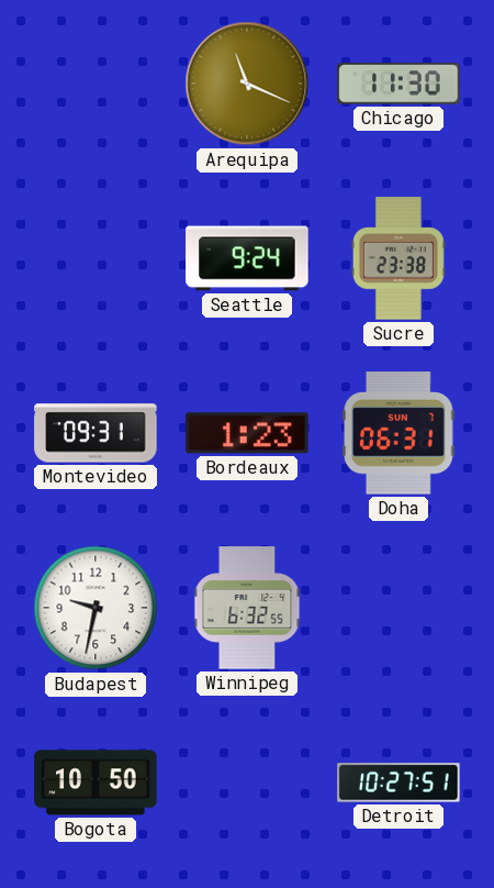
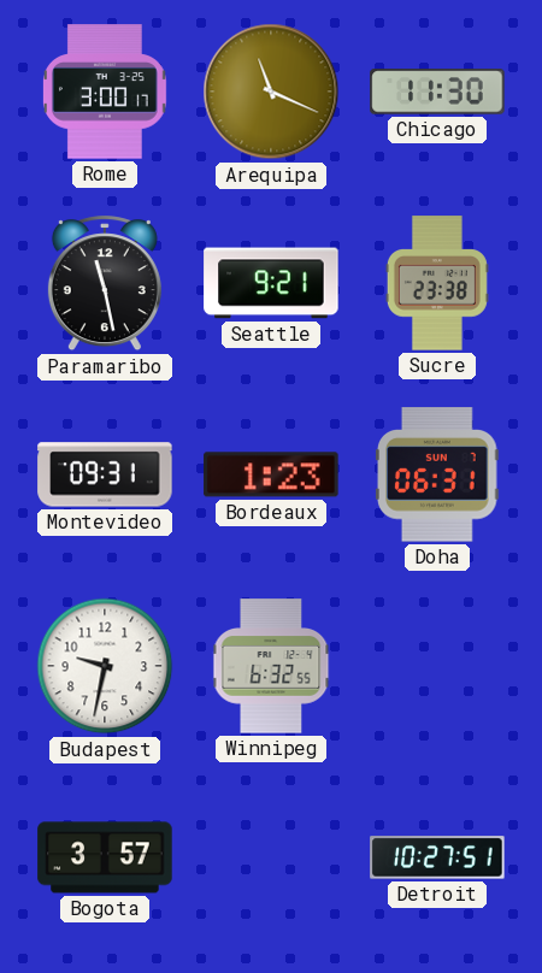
Rome: none -> 3:00 (105, 92)
Paramaribo: none -> 11:28 (105, 284)
Seattle: 9:24 -> 9:21 (271, 283)
Bogota: 10:50 -> 3:57 (105, 857)
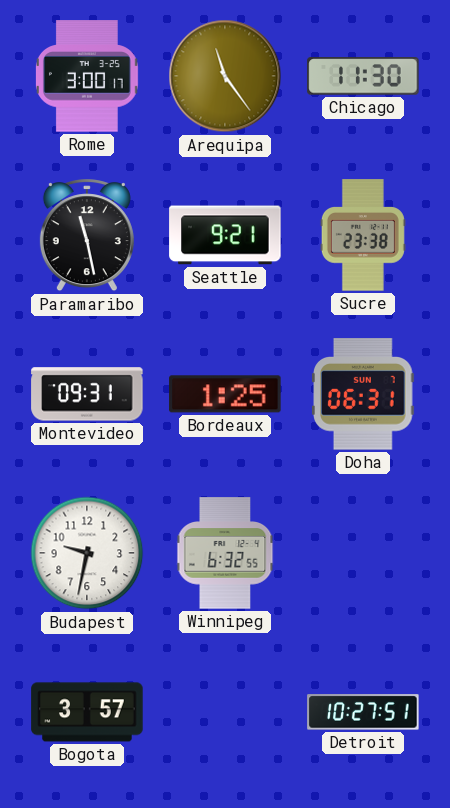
Arequipa: 11:19 -> 11:24 (225, 76)
Bordeaux: 1:23 -> 1:25 (225, 394)
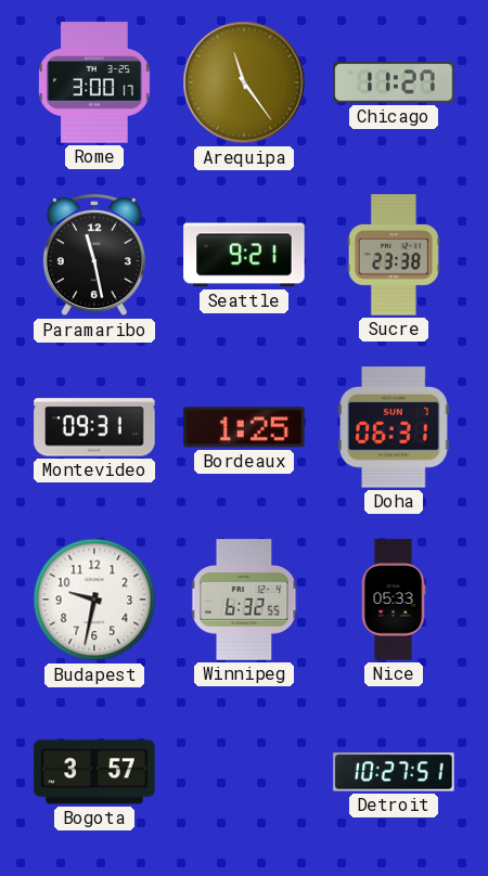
Chicago: 11:30 -> 11:27 (394, 82)
Nice: none -> 05:33 (394, 600)
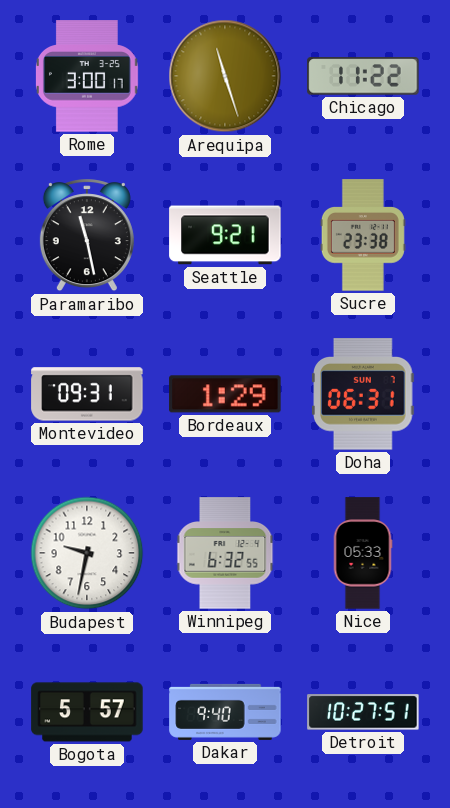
Arequipa: 11:24 -> 11:27 (225, 76)
Chicago: 11:27 -> 11:22 (363, 76)
Bordeaux: 1:25 -> 1:29 (225, 394)
Bogota: 3:57 -> 5:57 (87, 712)
Dakar: none -> 9:40 (225, 712)
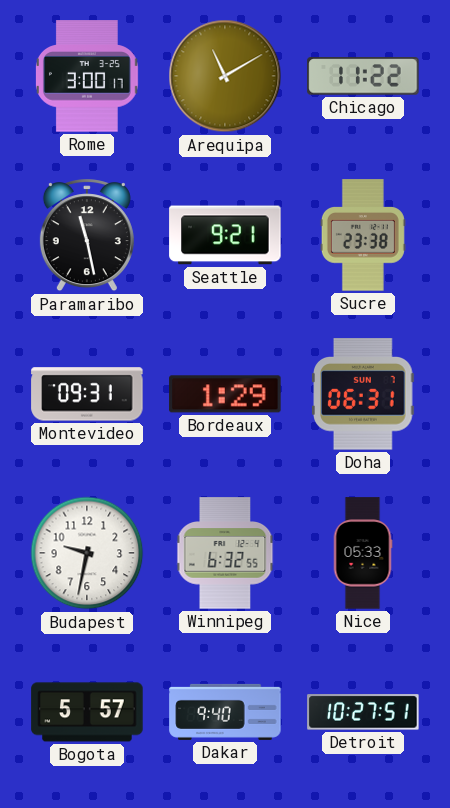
Arequipa: 11:27 -> 11:10 (225, 76)
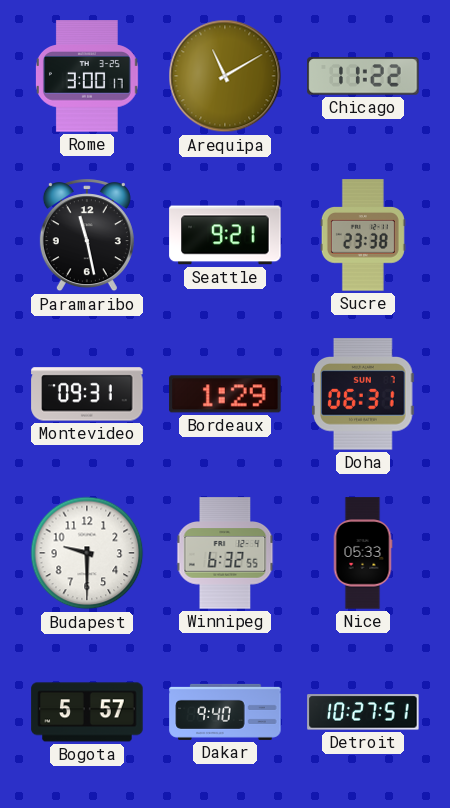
Budapest: 9:32 -> 9:30 (87, 553)
